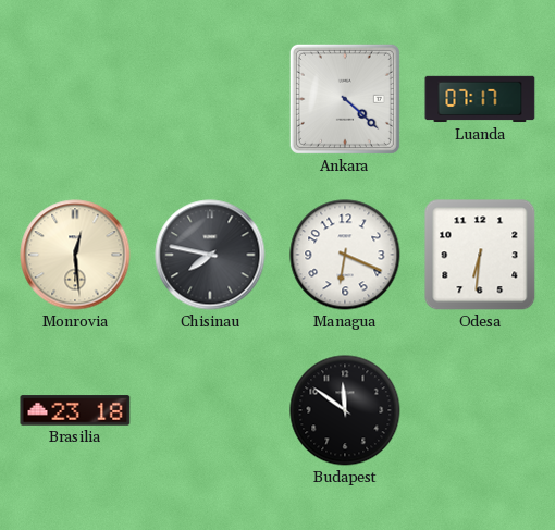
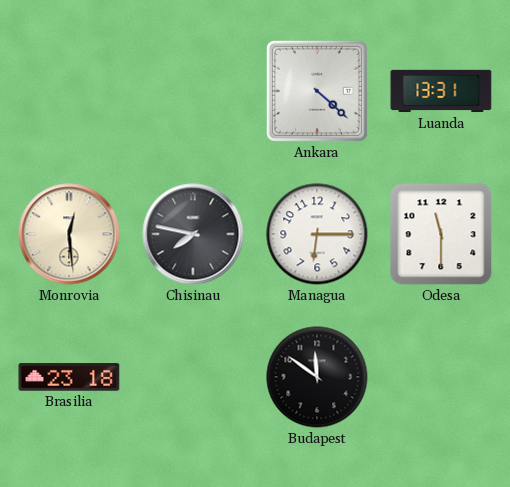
Luanda: 07:17 -> 13:31 (441, 91)
Managua: 6:19 -> 6:15 (317, 234)
Odesa: 6:31 -> 11:30 (441, 234)
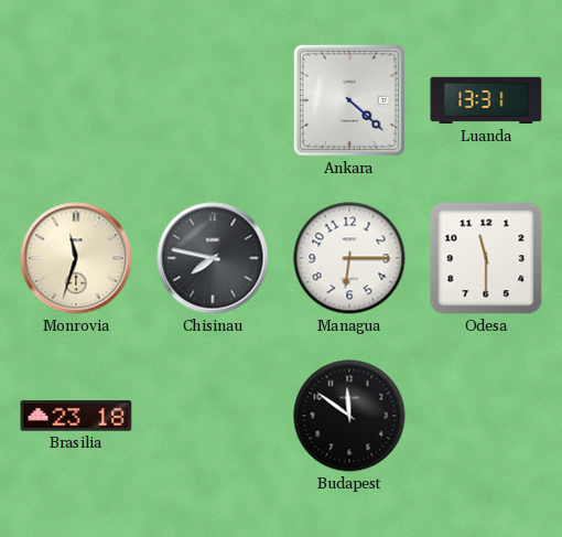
Monrovia: 12:29 -> 11:33 (76, 258)
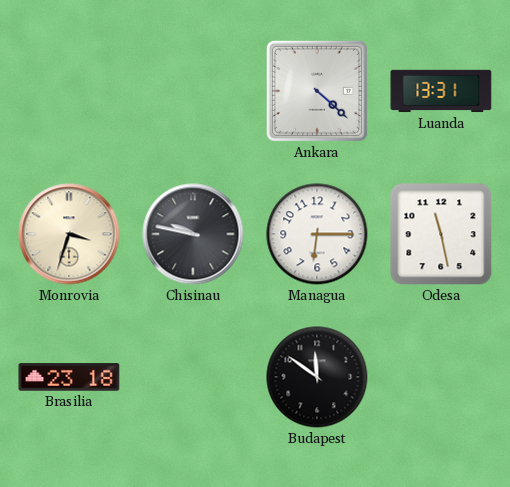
Monrovia: 11:33 -> 3:33 (69, 234)
Chisinau: 7:47 -> 9:47 (193, 234)
Odesa: 11:30 -> 11:28 (441, 234)
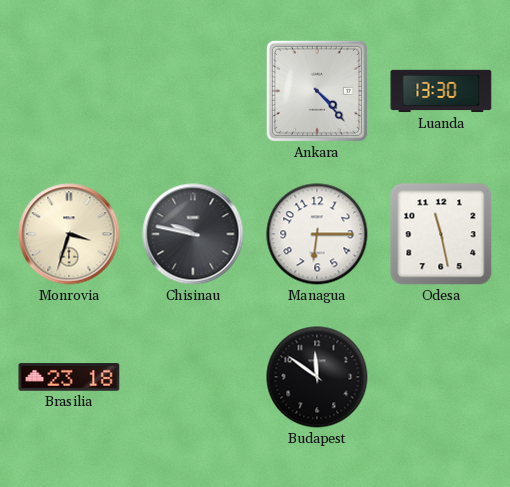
Ankara: 4:22 -> 4:23 (317, 91)
Luanda: 13:31 -> 13:30 (441, 91)
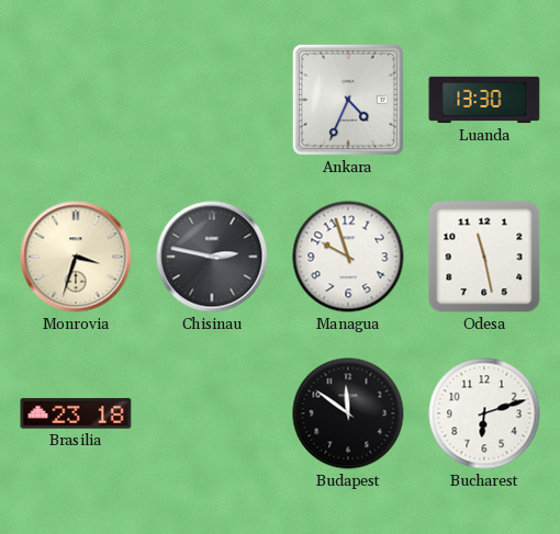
Ankara: 4:23 -> 4:34 (348, 100)
Chisinau: 9:47 -> 2:47 (212, 257)
Managua: 6:15 -> 9:57 (348, 257)
Bucharest: none -> 6:12 (484, 413)
